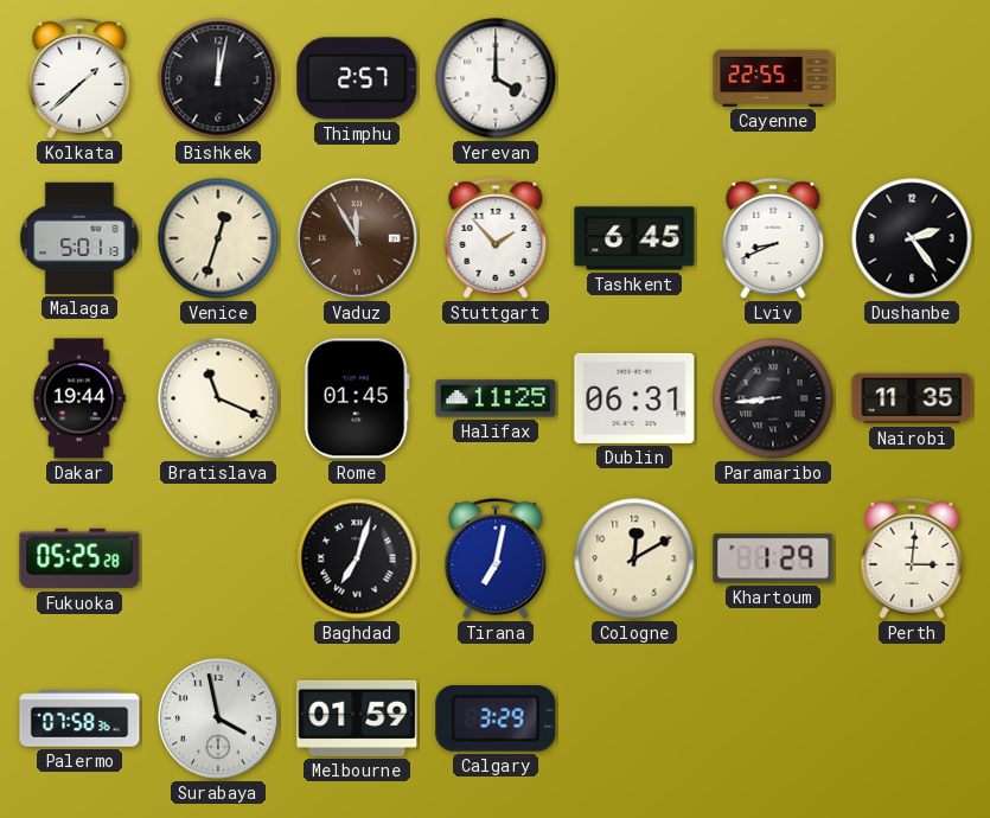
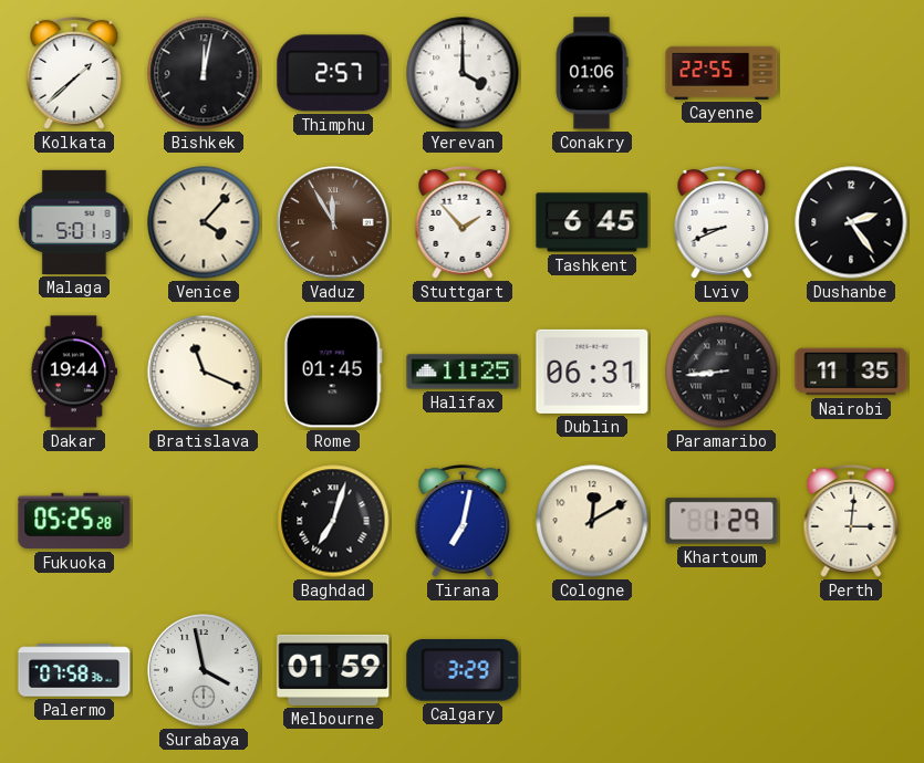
Conakry: none -> 01:06 (592, 73)
Venice: 12:33 -> 4:07 (204, 222)
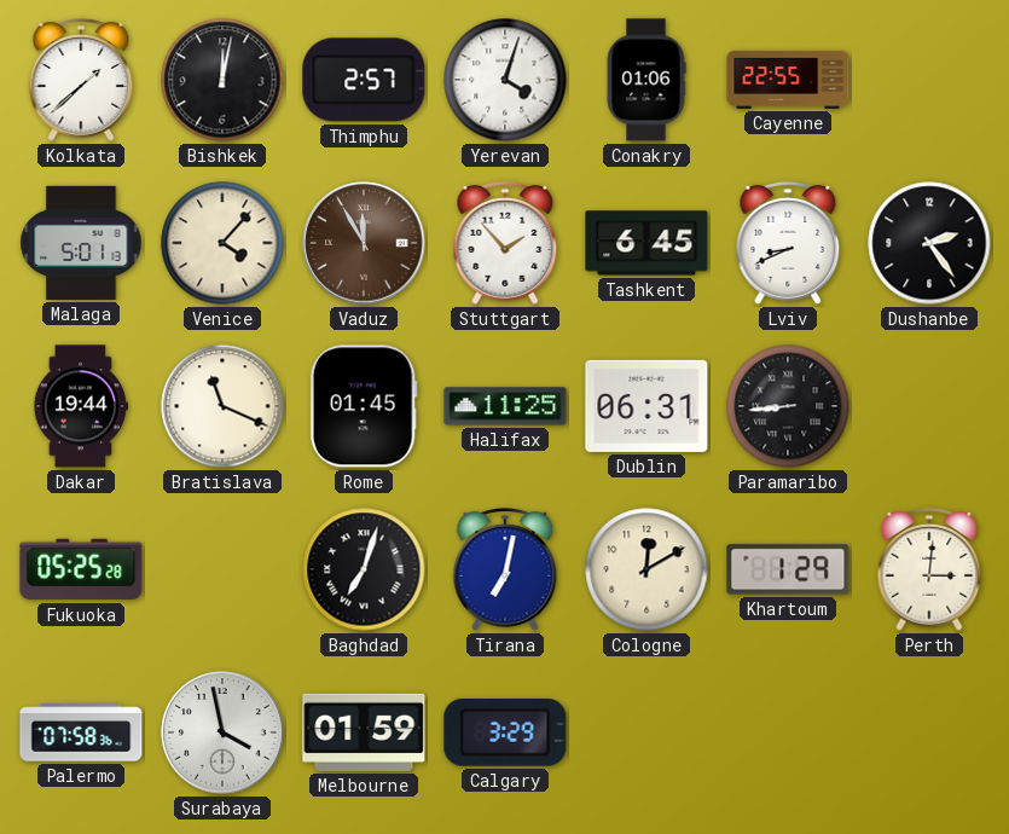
Yerevan: 4:00 -> 4:03 (505, 80)
Nairobi: 11:35 -> none (851, 372)
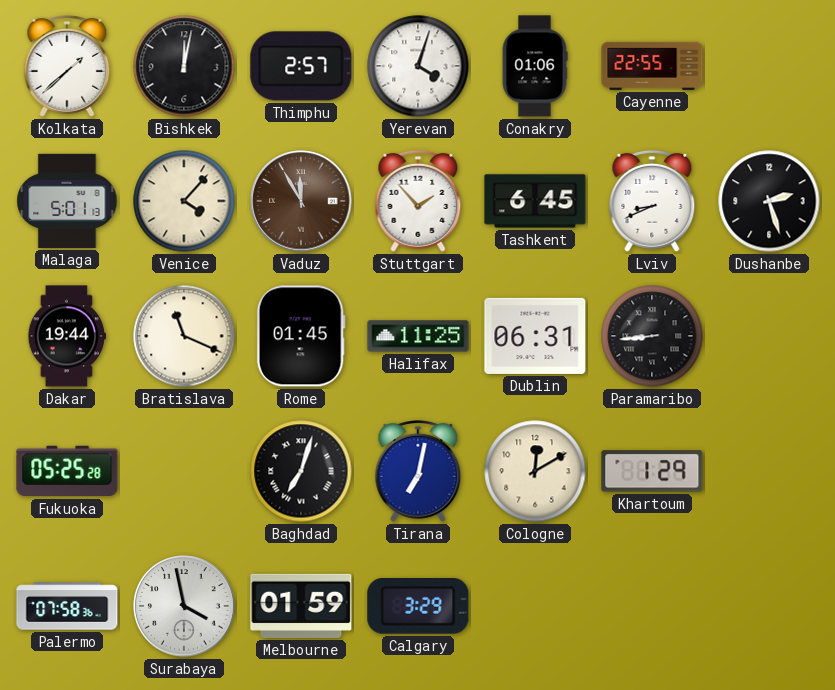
Dushanbe: 2:24 -> 2:27 (769, 201)
Perth: 3:01 -> none (929, 569)
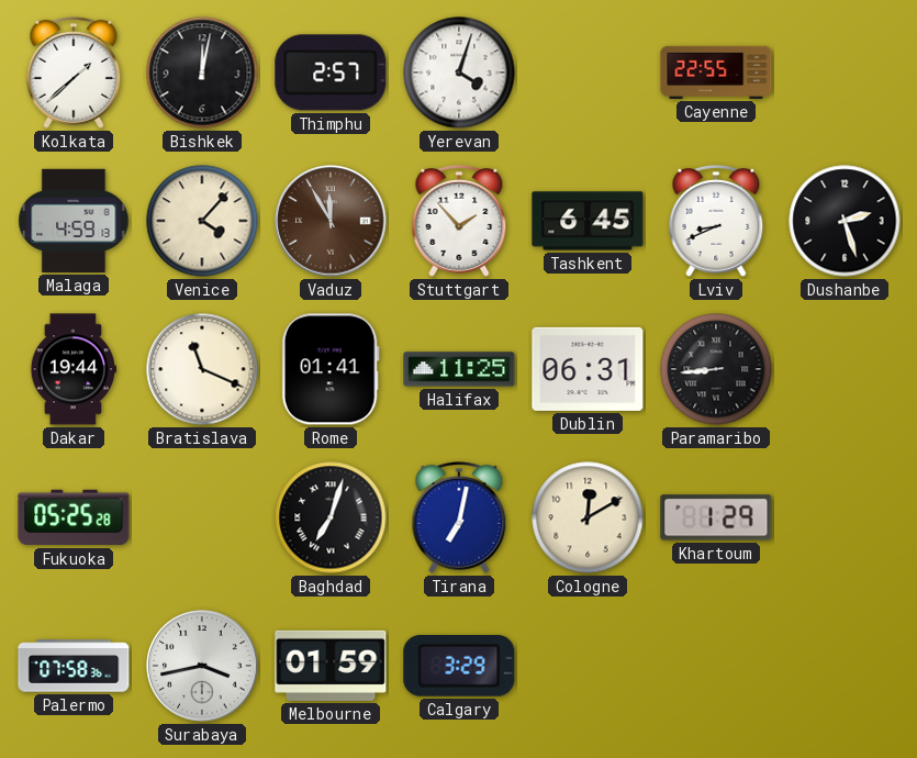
Conakry: 01:06 -> none (535, 66)
Malaga: 5:01 -> 4:59 (74, 221)
Rome: 01:45 -> 01:41 (331, 369)
Surabaya: 3:58 -> 3:43 (202, 666)
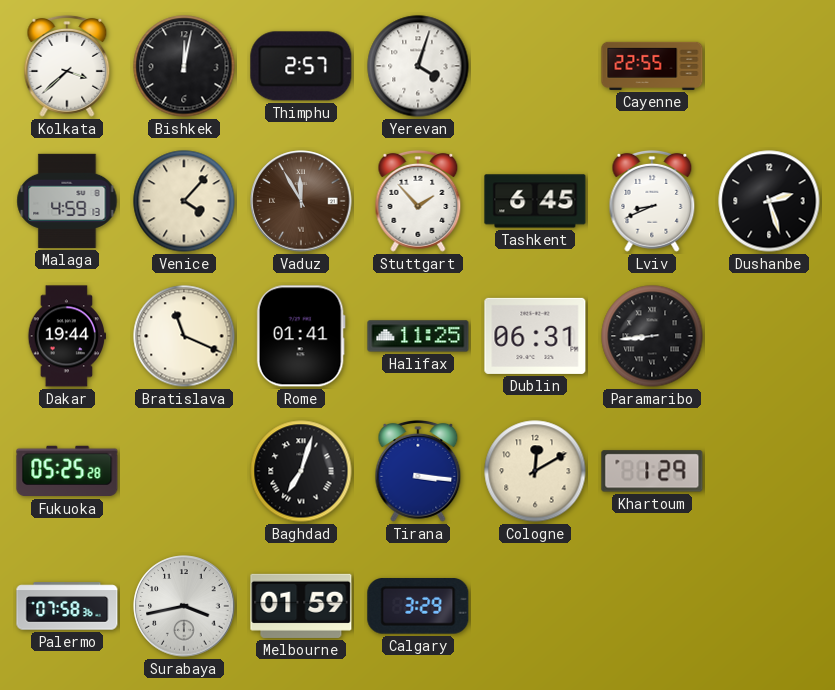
Kolkata: 1:38 -> 3:38 (67, 66)
Tirana: 7:02 -> 3:16 (418, 471)
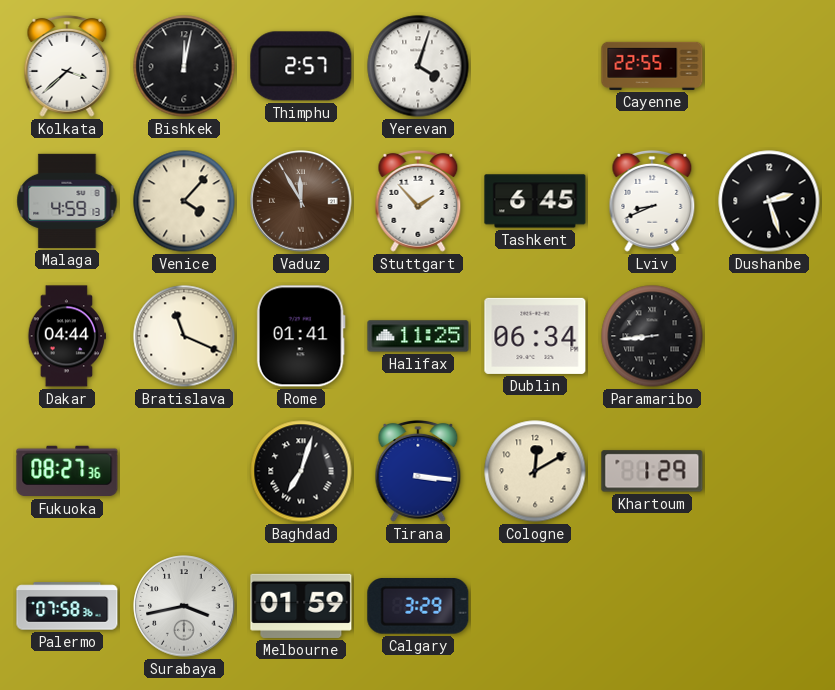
Dakar: 19:44 -> 04:44 (66, 336)
Dublin: 06:31 -> 06:34 (535, 336)
Fukuoka: 05:25 -> 08:27 (67, 471)
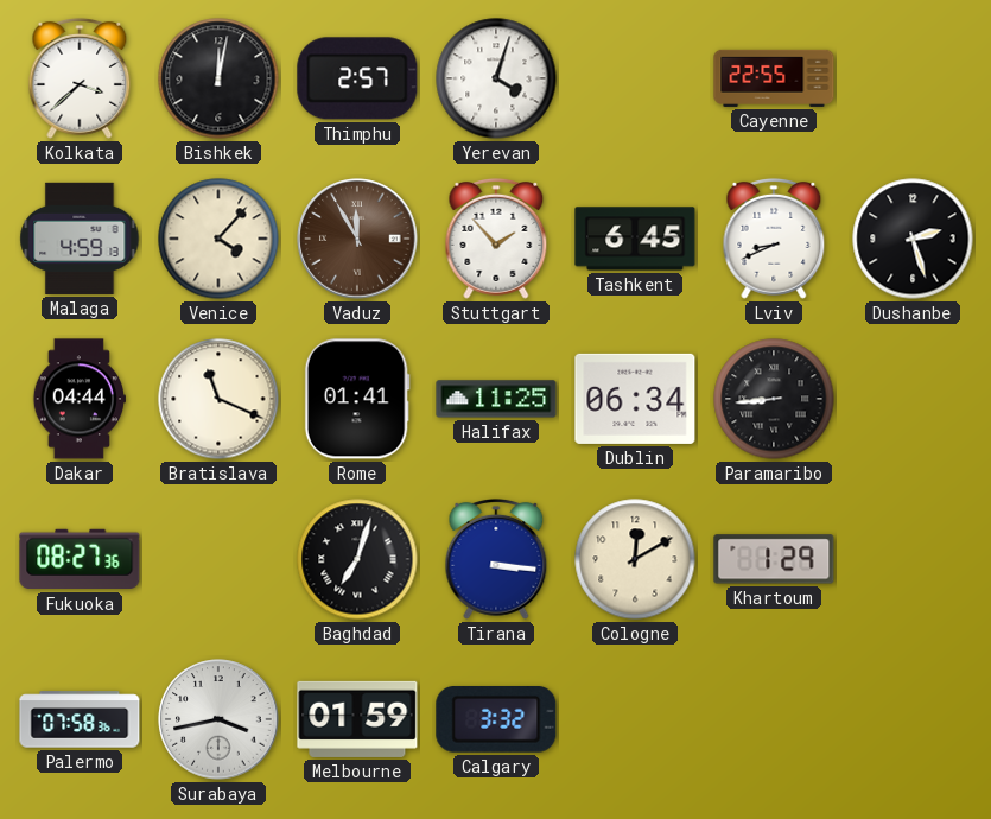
Calgary: 3:29 -> 3:32 (496, 720)
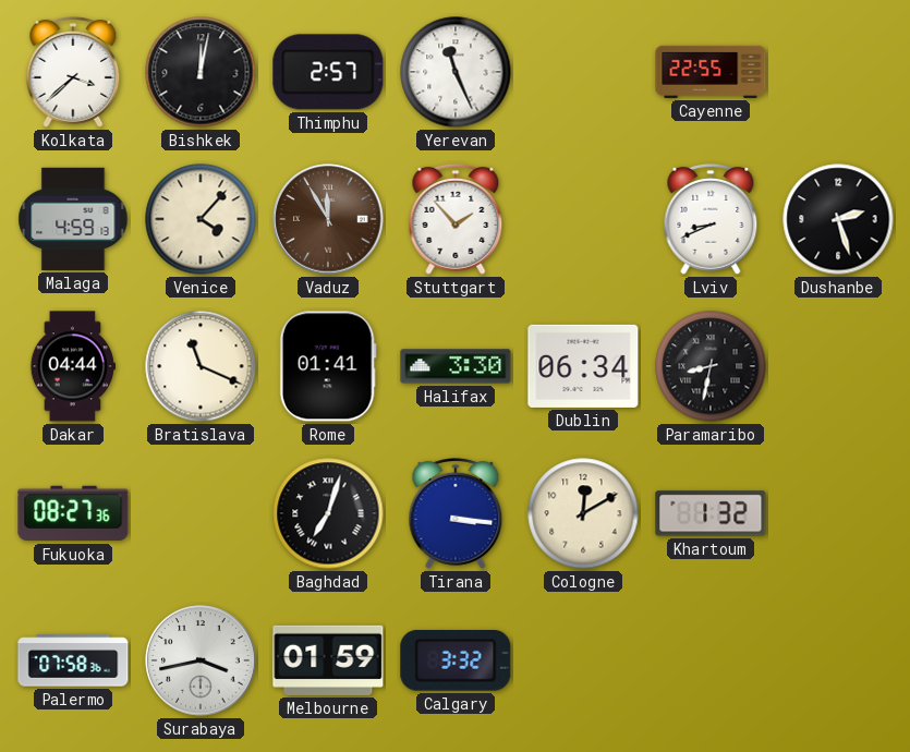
Yerevan: 4:03 -> 11:26 (456, 72)
Tashkent: 6:45 -> none (635, 239)
Halifax: 11:25 -> 3:30 (456, 366)
Paramaribo: 8:44 -> 8:32 (711, 366)
Khartoum: 1:29 -> 1:32 (711, 513)
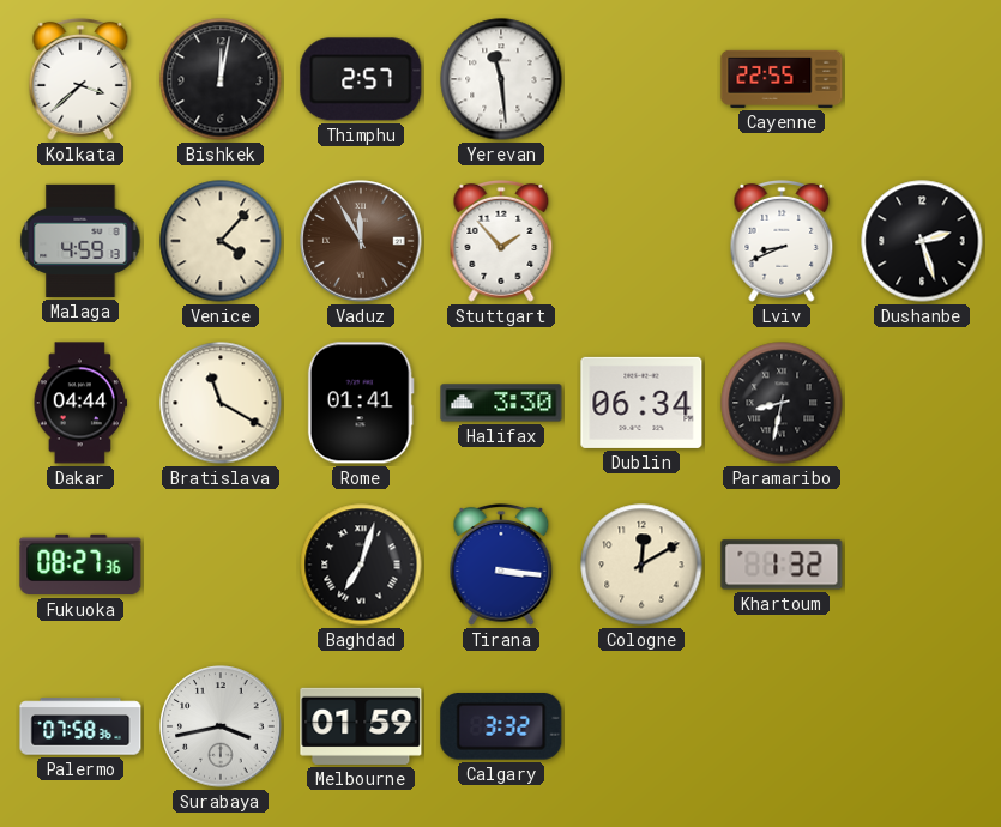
Yerevan: 11:26 -> 11:29 (501, 79)
Bratislava: 11:19 -> 11:20 (221, 403)
